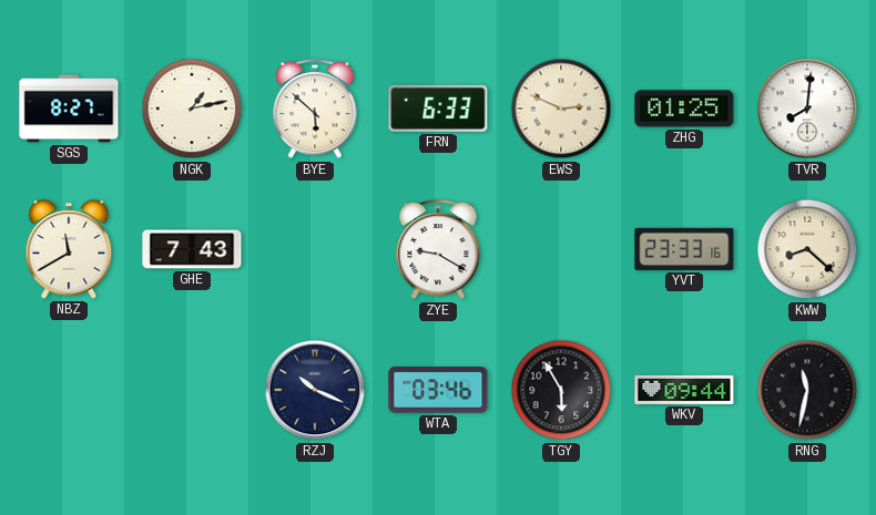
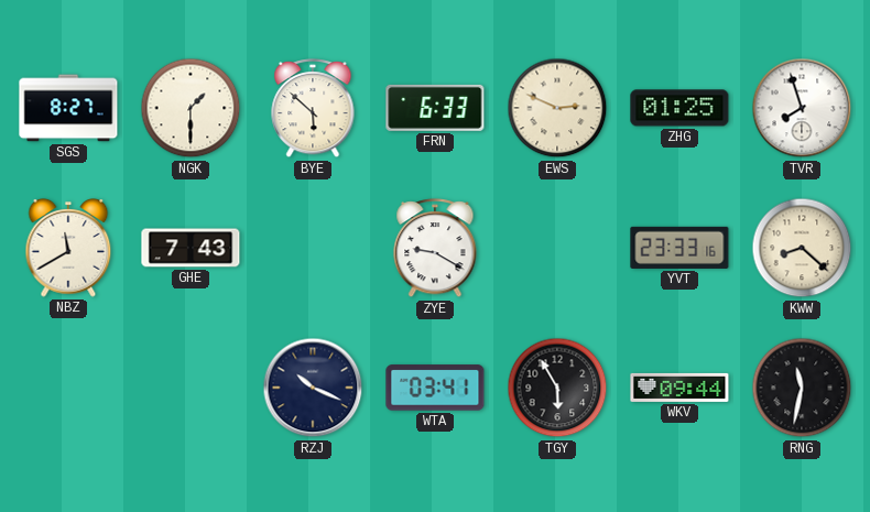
NGK: 1:13 -> 1:30 (191, 108)
TVR: 8:01 -> 7:57 (802, 108)
WTA: 03:46 -> 03:41 (435, 388)
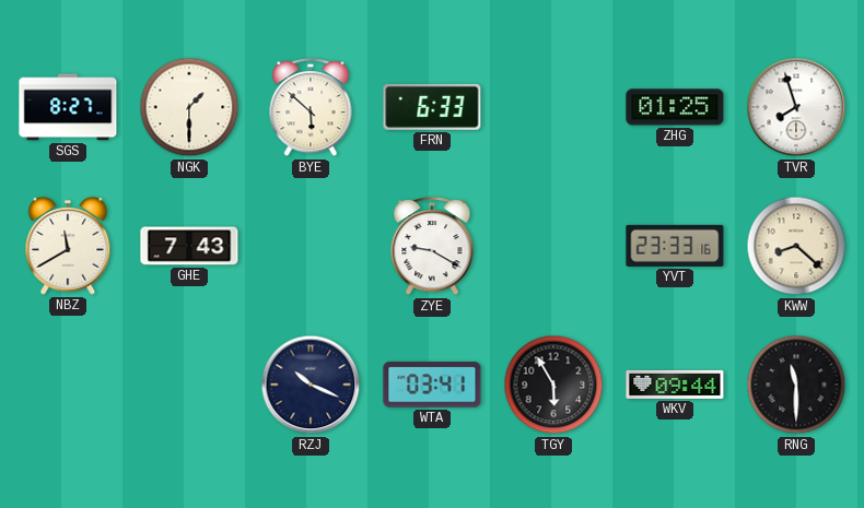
EWS: 2:49 -> none (557, 108)
RNG: 11:32 -> 11:30 (796, 385)
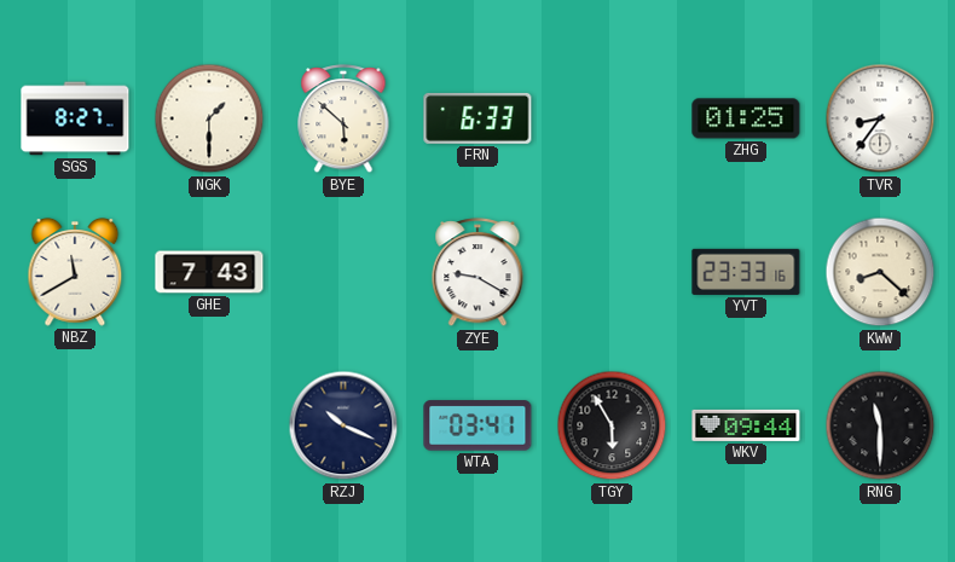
TVR: 7:57 -> 8:36 (880, 118)
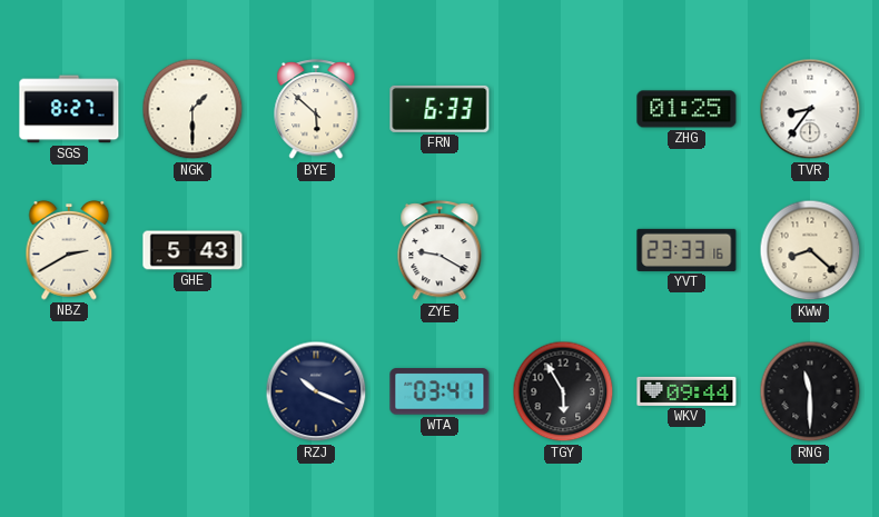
NBZ: 11:40 -> 2:40 (69, 251)
GHE: 7:43 -> 5:43 (192, 250)
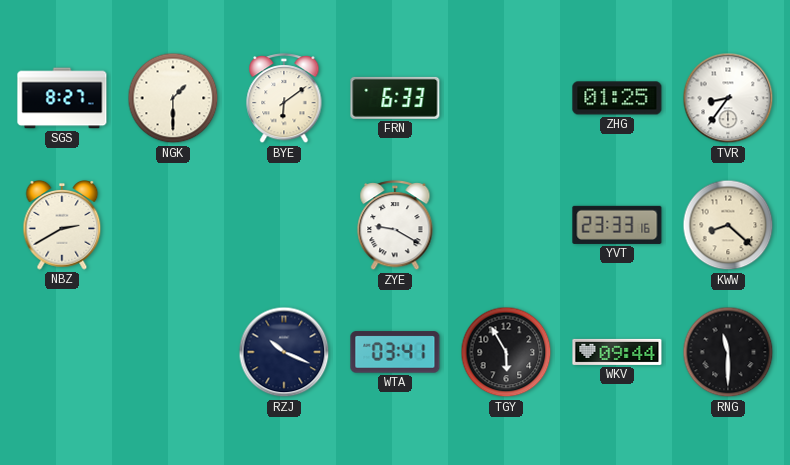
BYE: 5:52 -> 6:09 (284, 99)
GHE: 5:43 -> none (192, 250)
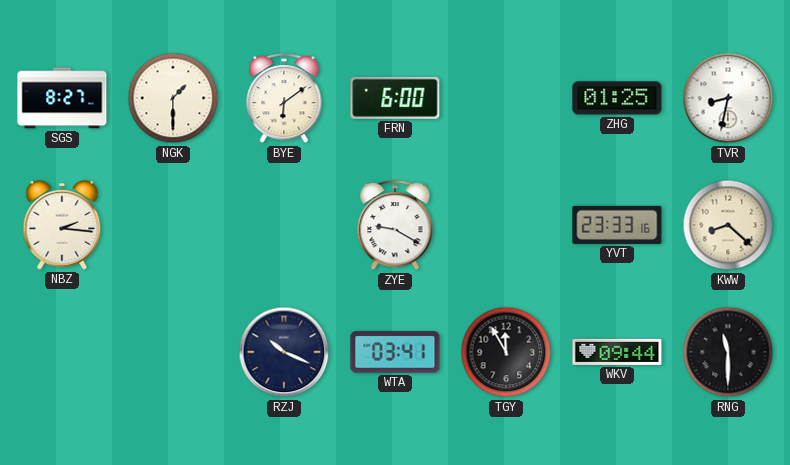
FRN: 6:33 -> 6:00 (395, 98)
TVR: 8:36 -> 8:32 (728, 98)
NBZ: 2:40 -> 2:16 (62, 226)
TGY: 5:55 -> 11:55 (506, 352)
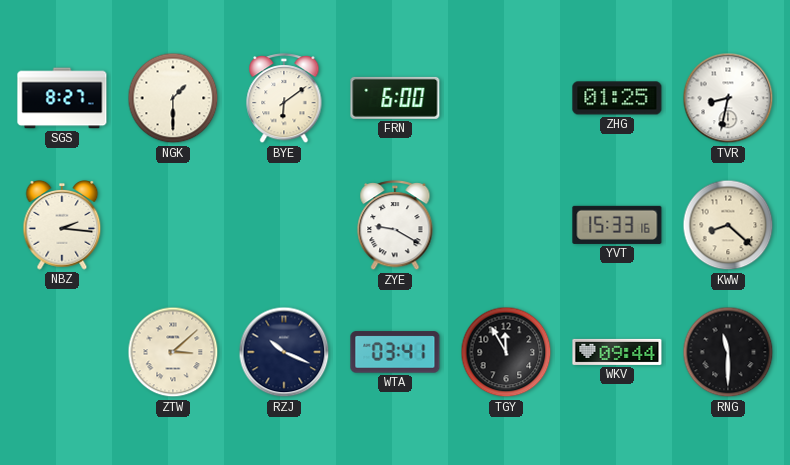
YVT: 23:33 -> 15:33 (617, 225)
ZTW: none -> 3:08 (173, 352)
